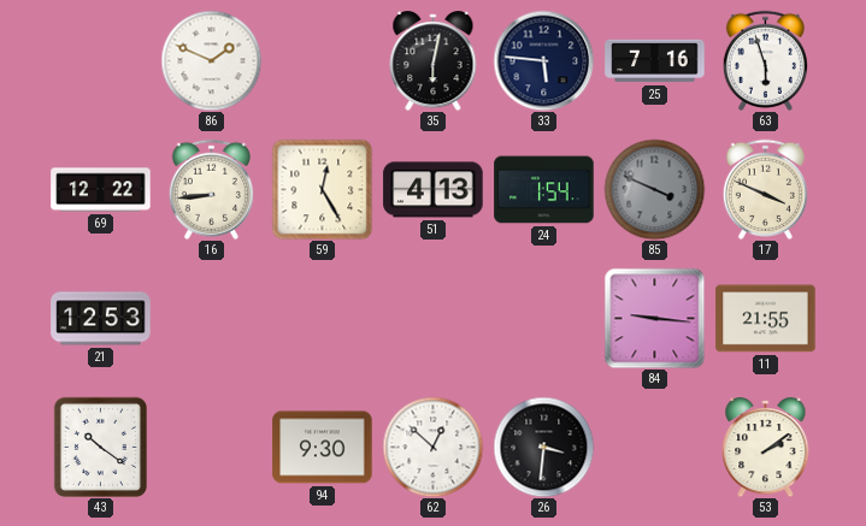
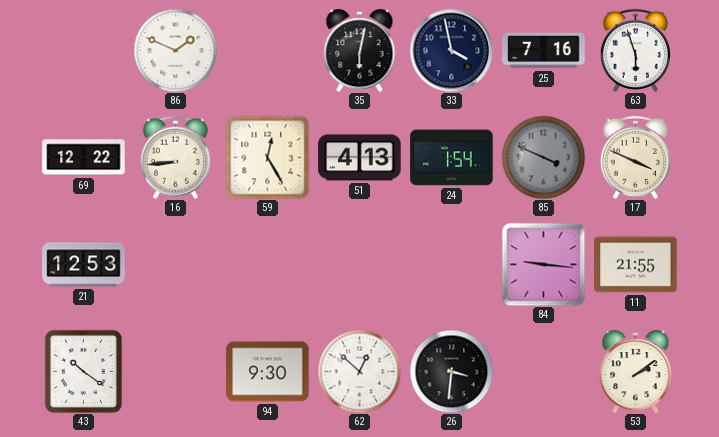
33: 5:46 -> 3:58 (451, 50)
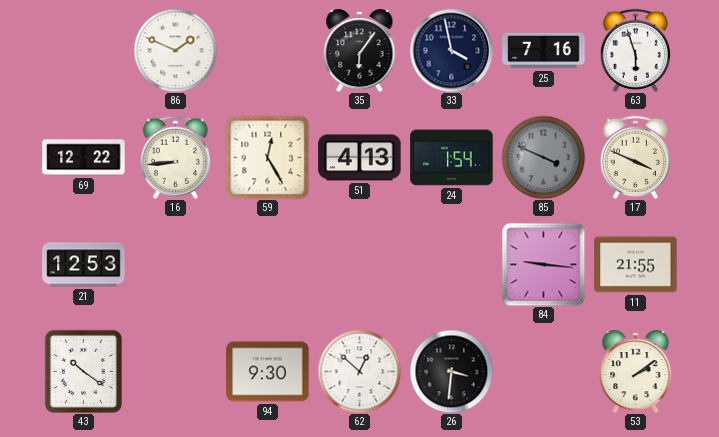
35: 6:02 -> 6:06 (360, 51)
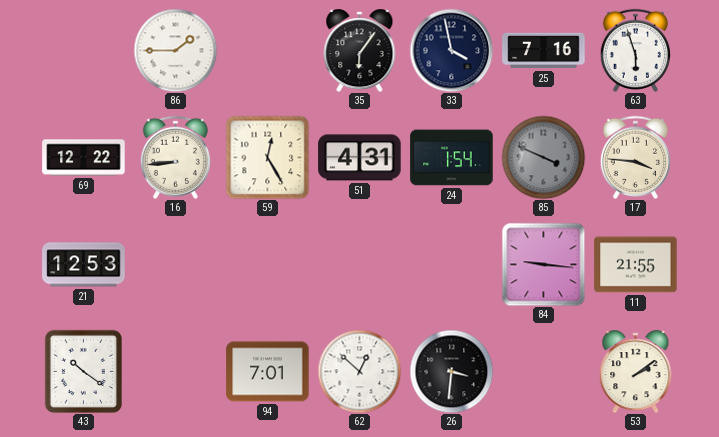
86: 1:49 -> 1:45 (175, 50)
51: 4:13 -> 4:31 (360, 158)
17: 3:49 -> 3:46 (635, 157)
94: 9:30 -> 7:01 (268, 372)
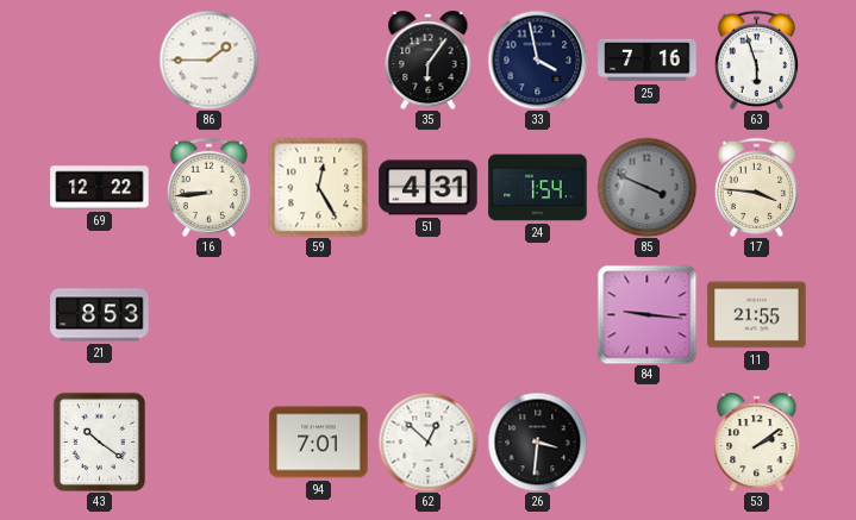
21: 12:53 -> 8:53 (100, 315)
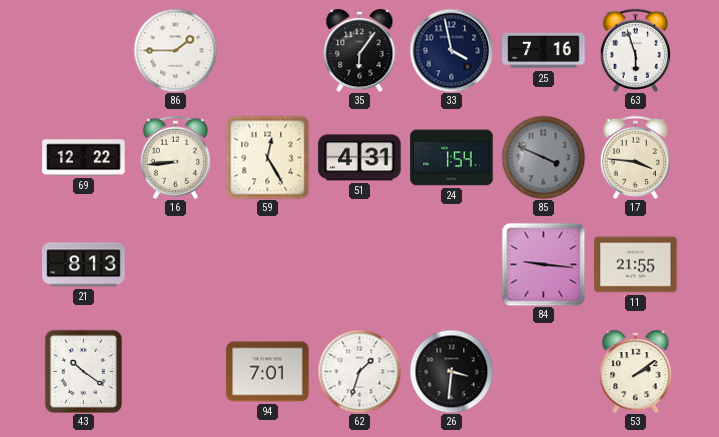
21: 8:53 -> 8:13 (84, 265)
62: 12:52 -> 1:33 (359, 371)
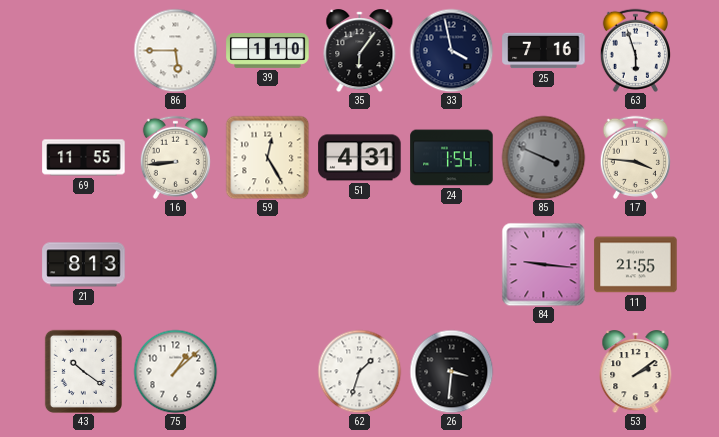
86: 1:45 -> 5:45 (175, 50)
39: none -> 1:10 (268, 51)
69: 12:22 -> 11:55 (84, 158)
75: none -> 1:08 (175, 371)
94: 7:01 -> none (268, 372)
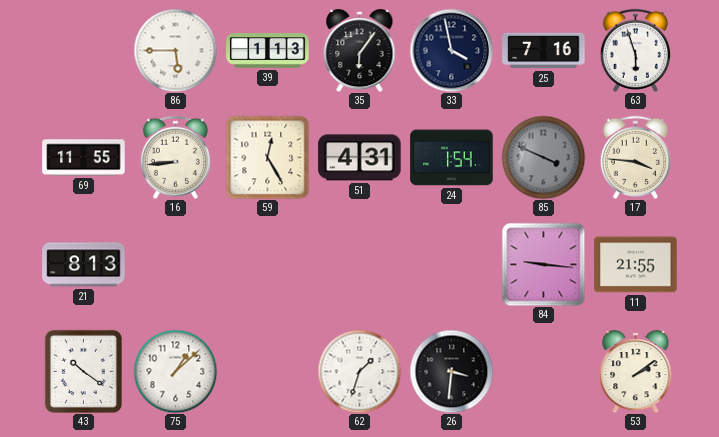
39: 1:10 -> 1:13 (268, 51)
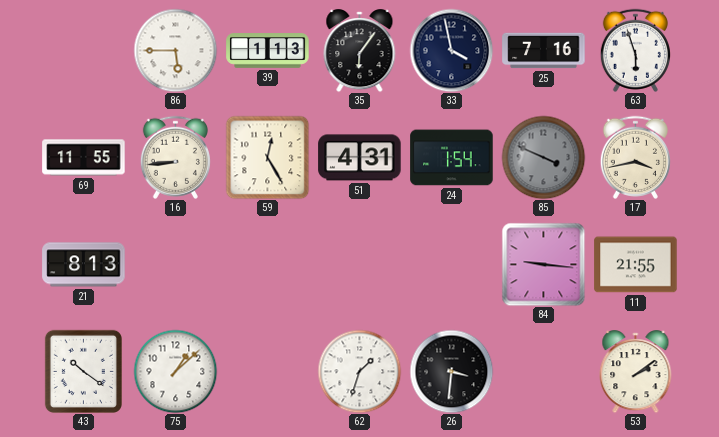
17: 3:46 -> 3:43 (635, 157)
